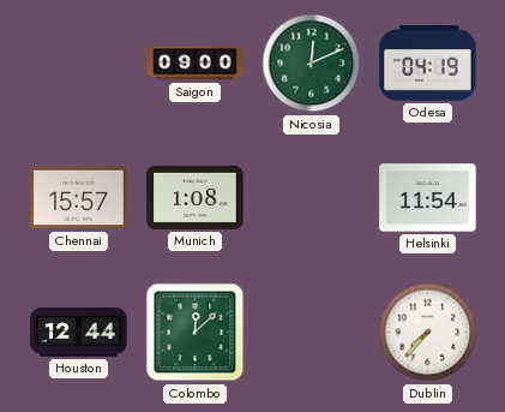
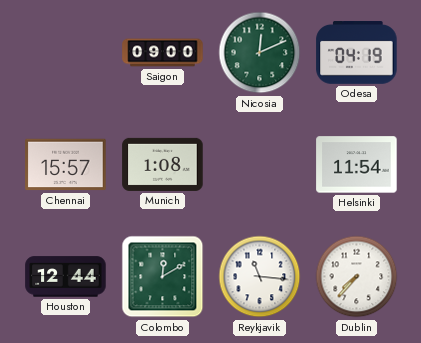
Colombo: 12:08 -> 12:10 (163, 277)
Reykjavik: none -> 11:16 (260, 277)
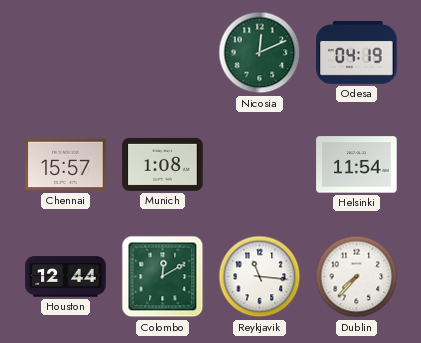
Saigon: 09:00 -> none (163, 53)
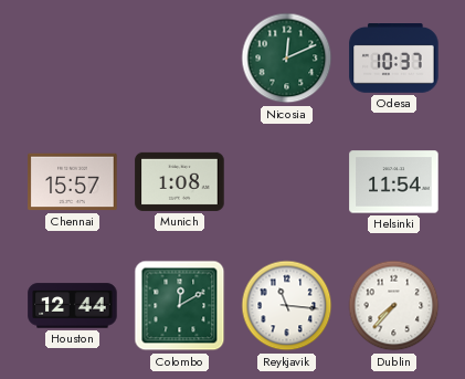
Odesa: 04:19 -> 10:37 (394, 59)
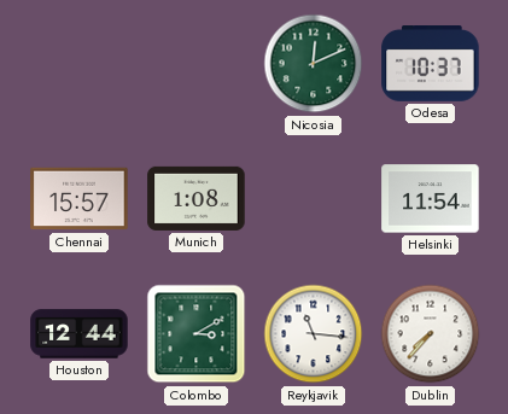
Colombo: 12:10 -> 3:10 (197, 334)
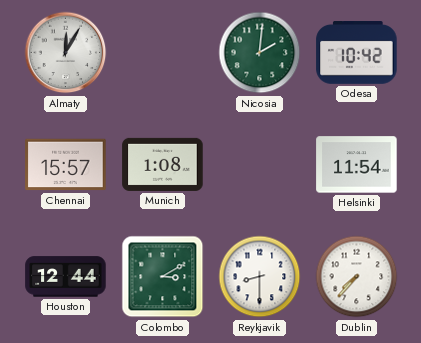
Almaty: none -> 12:05 (66, 53)
Nicosia: 12:11 -> 2:01 (260, 53)
Odesa: 10:37 -> 10:42 (357, 53)
Reykjavik: 11:16 -> 8:30 (260, 277)
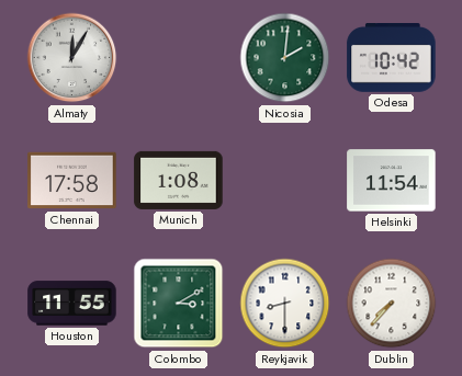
Chennai: 15:57 -> 17:58 (72, 181)
Houston: 12:44 -> 11:55 (72, 304)
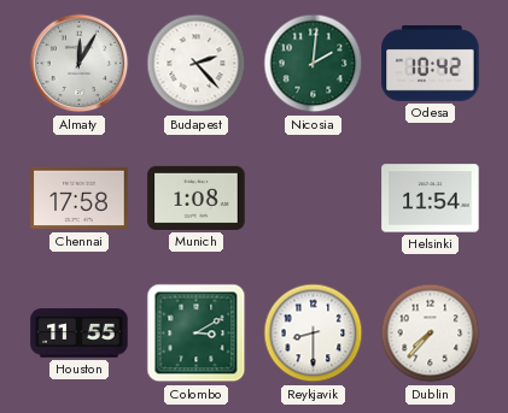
Budapest: none -> 2:23 (197, 64)
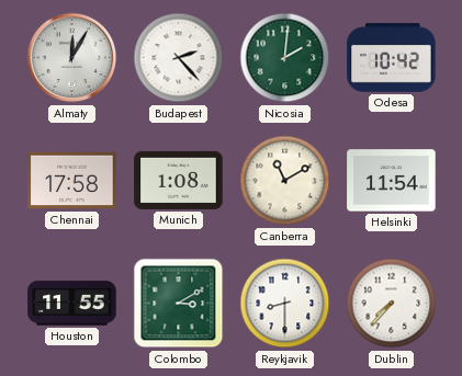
Canberra: none -> 11:10 (285, 181)
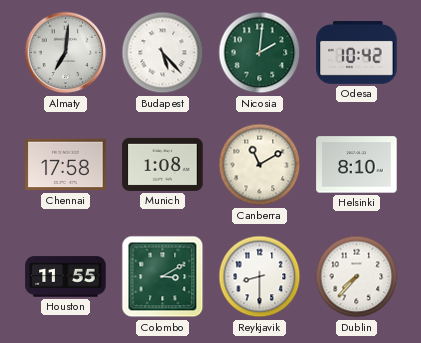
Almaty: 12:05 -> 7:01 (66, 53)
Budapest: 2:23 -> 5:23 (163, 53)
Helsinki: 11:54 -> 8:10 (357, 165)
